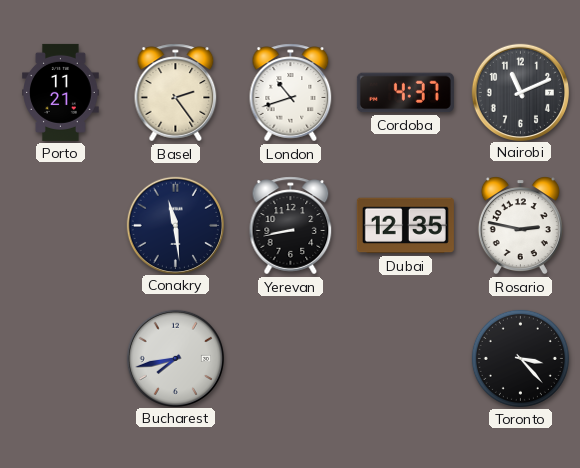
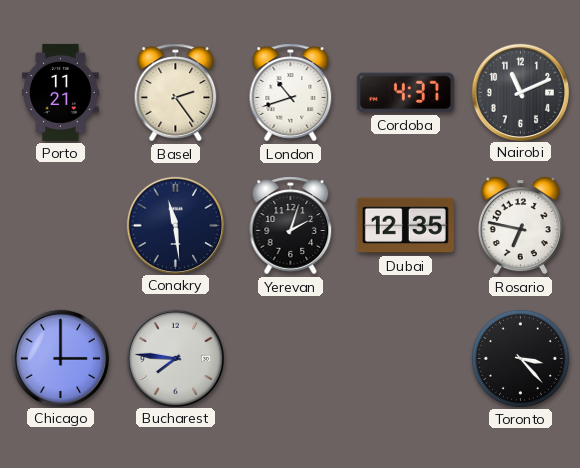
Yerevan: 8:43 -> 2:03 (291, 226)
Rosario: 2:47 -> 6:47 (520, 226)
Chicago: none -> 3:00 (60, 358)
Bucharest: 7:43 -> 7:46 (175, 358)
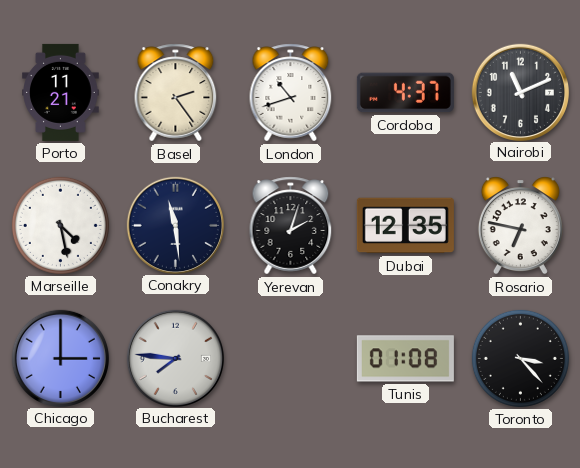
Marseille: none -> 4:28 (60, 225)
Tunis: none -> 01:08 (405, 359)
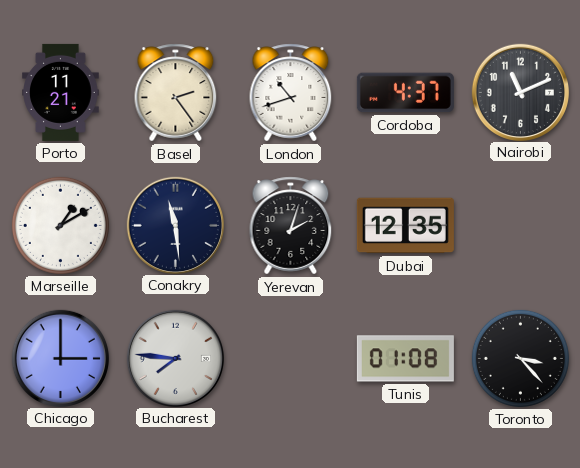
Marseille: 4:28 -> 1:10 (60, 225)
Rosario: 6:47 -> none (520, 226)
